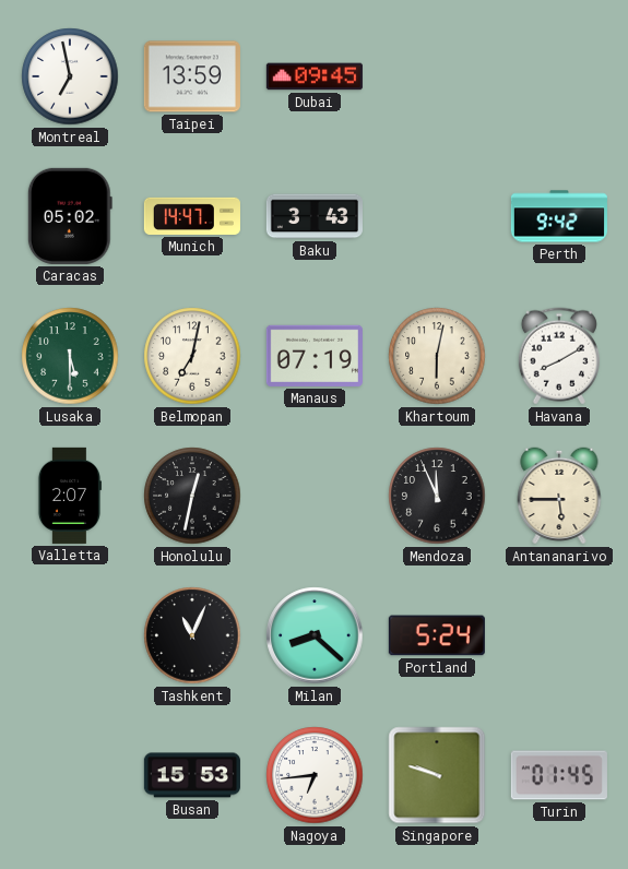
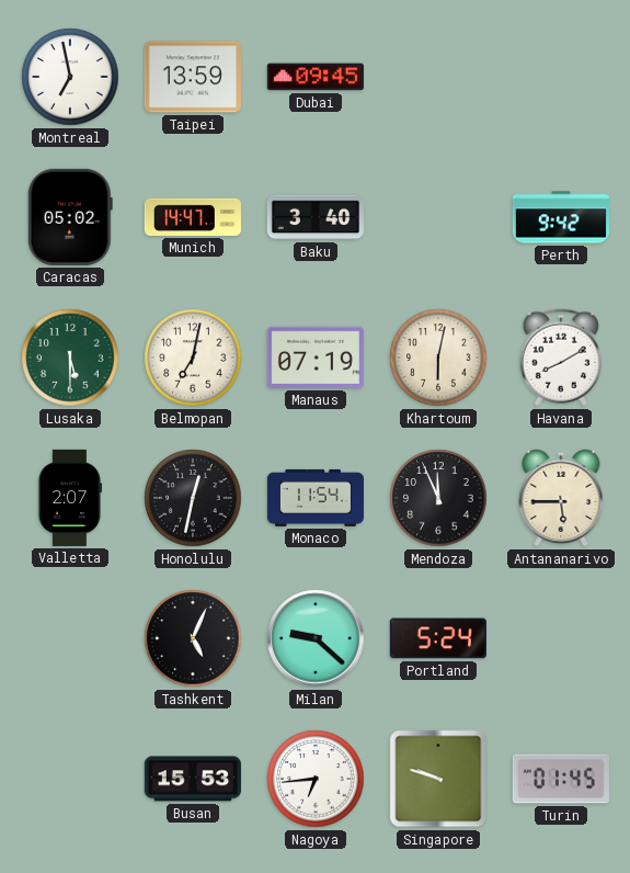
Baku: 3:43 -> 3:40 (316, 217)
Monaco: none -> 11:54 (316, 498)
Tashkent: 11:04 -> 5:04 (193, 638)
Milan: 8:22 -> 9:22 (316, 638)
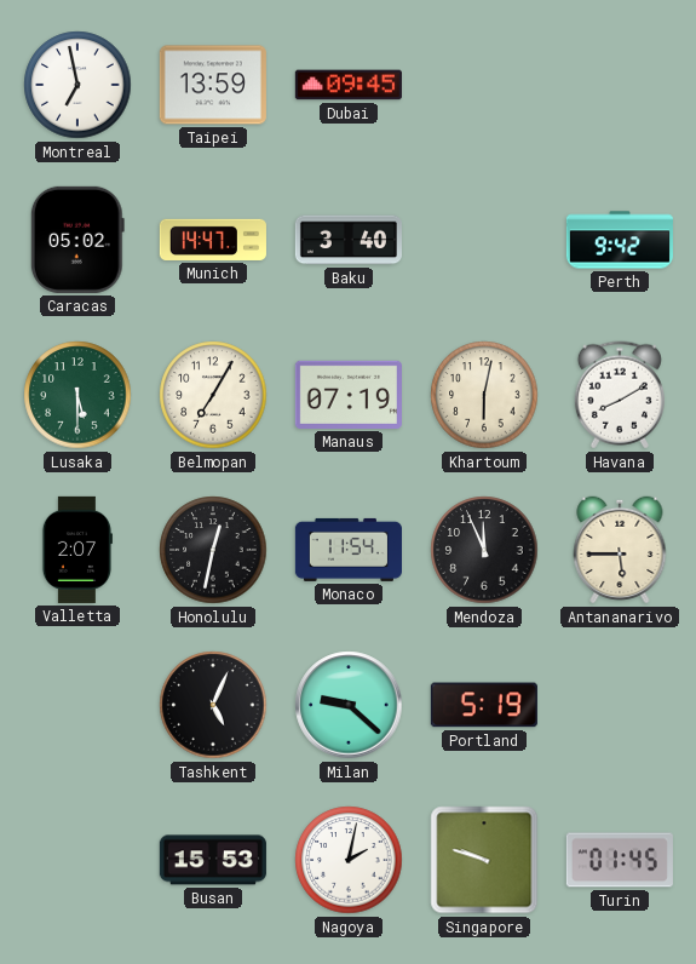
Belmopan: 7:02 -> 7:05 (213, 395)
Portland: 5:24 -> 5:19 (484, 705)
Nagoya: 6:44 -> 2:02 (349, 860)
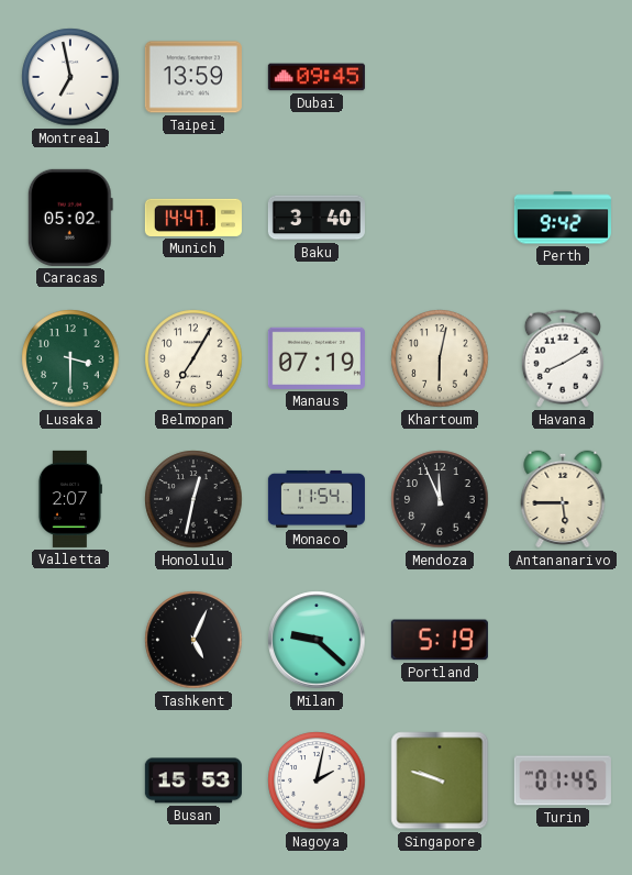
Lusaka: 5:30 -> 3:30 (70, 358)
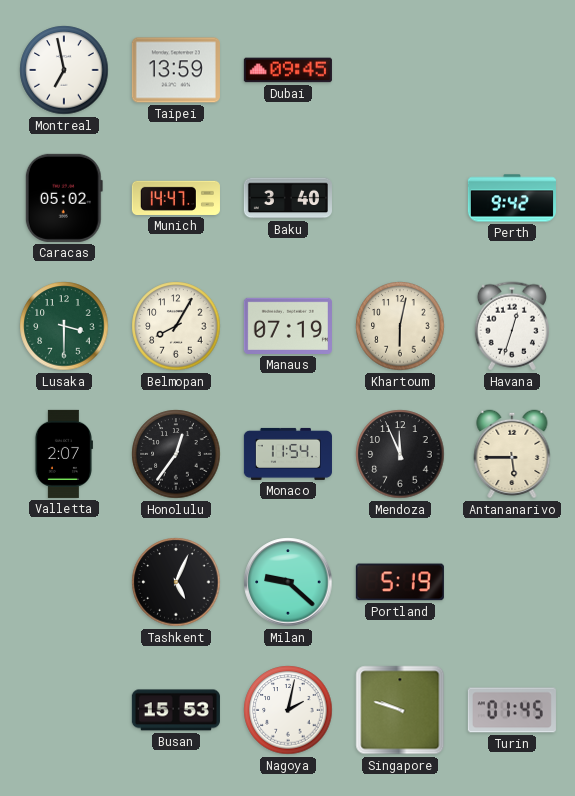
Belmopan: 7:05 -> 8:05 (176, 326)
Havana: 8:10 -> 12:33 (512, 326)
Honolulu: 12:32 -> 12:36 (176, 454)
